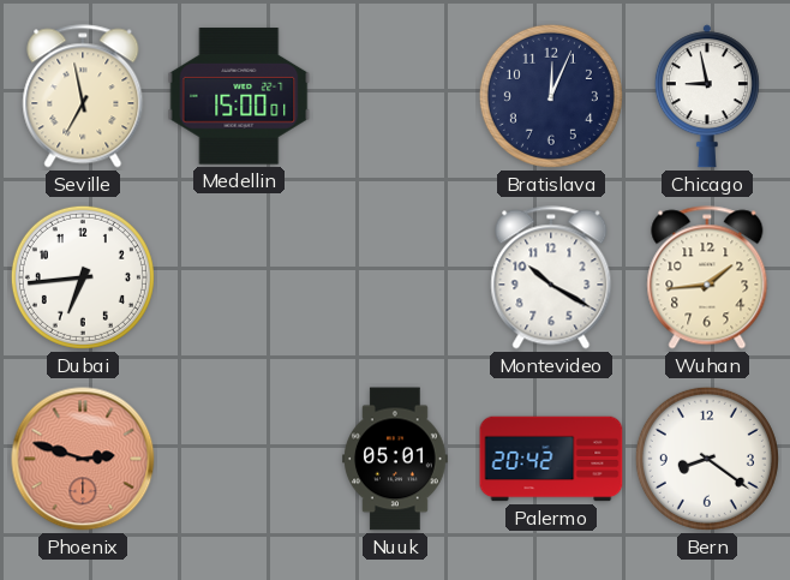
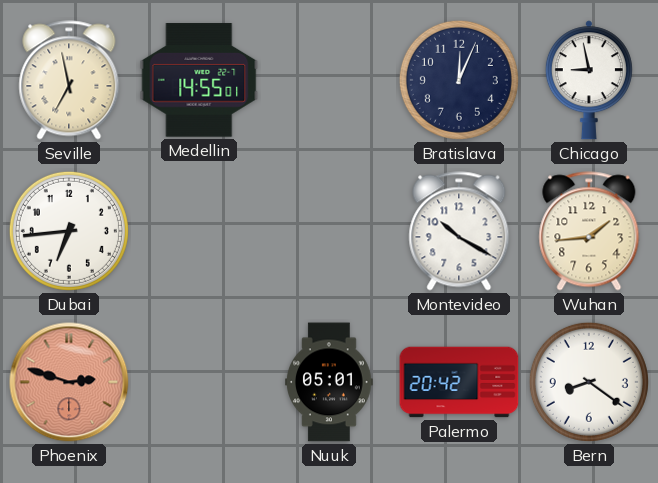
Medellin: 15:00 -> 14:55 (199, 80)
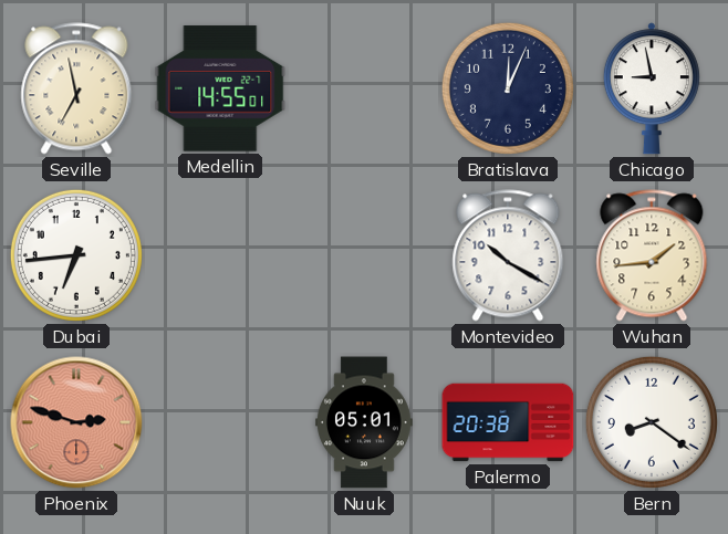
Palermo: 20:42 -> 20:38 (508, 422)
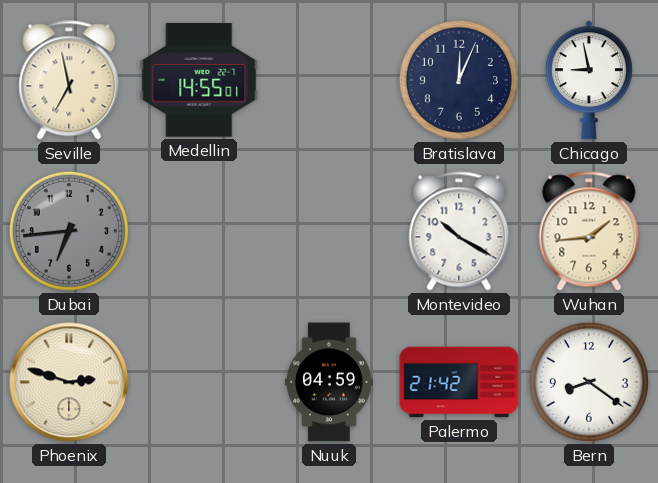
Dubai dial: white -> grey (69, 231)
Phoenix dial: salmon -> cream (69, 382)
Nuuk: 05:01 -> 04:59 (330, 382)
Palermo: 20:38 -> 21:42 (459, 382)
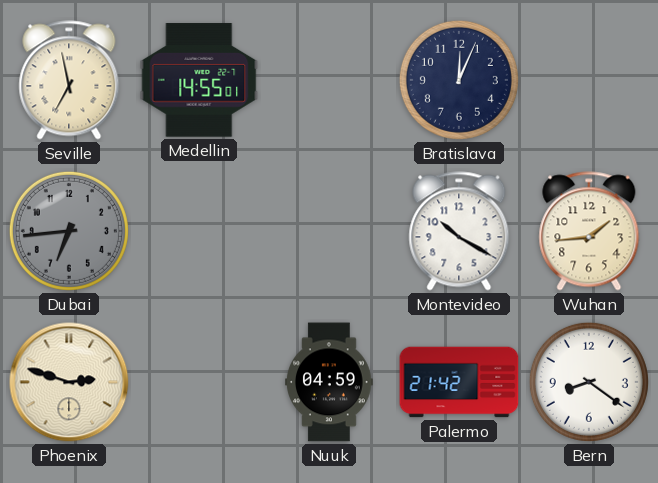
Chicago: 8:58 -> none (589, 80)
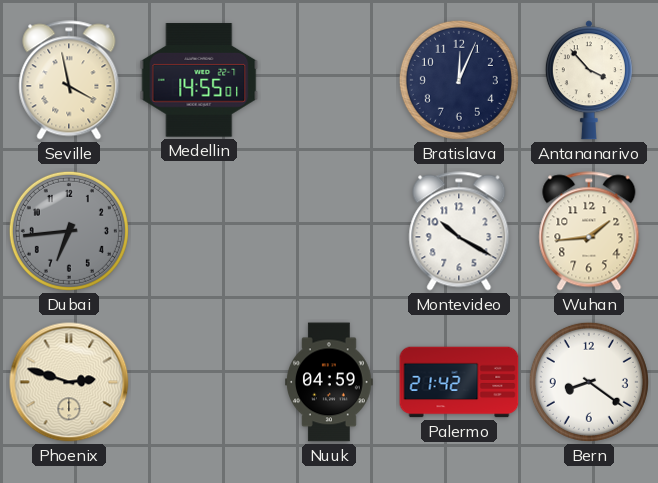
Seville: 6:58 -> 3:58 (69, 80)
Antananarivo: none -> 3:53 (589, 80)
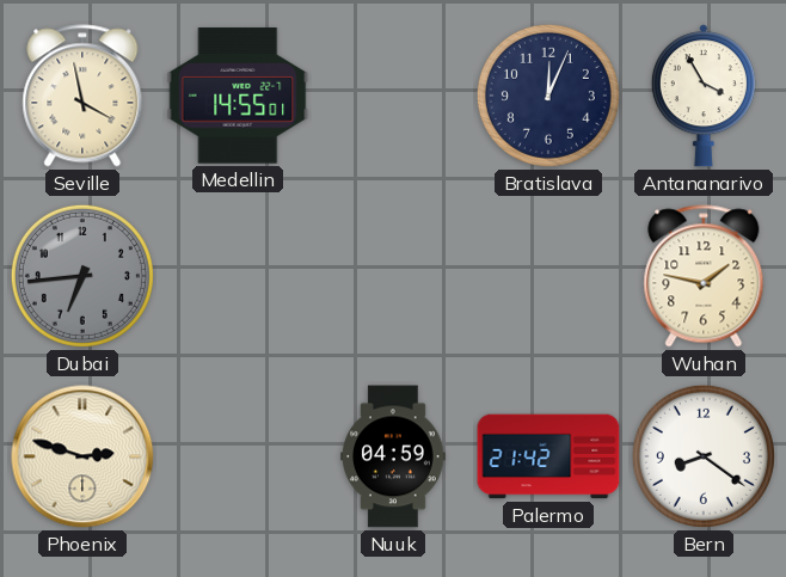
Antananarivo: 3:53 -> 3:55 (704, 96)
Montevideo: 10:20 -> none (459, 231)
Wuhan: 1:44 -> 1:47 (704, 276)
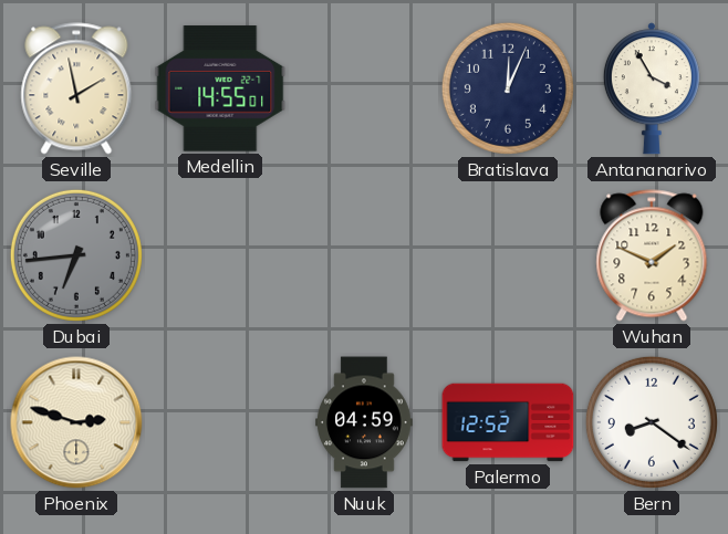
Seville: 3:58 -> 1:58 (76, 88)
Wuhan: 1:47 -> 1:49 (652, 255)
Palermo: 21:42 -> 12:52 (508, 422)
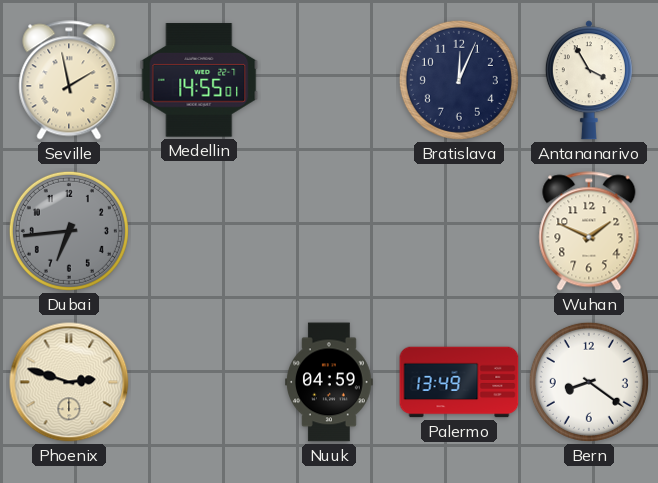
Palermo: 12:52 -> 13:49 (459, 382)
